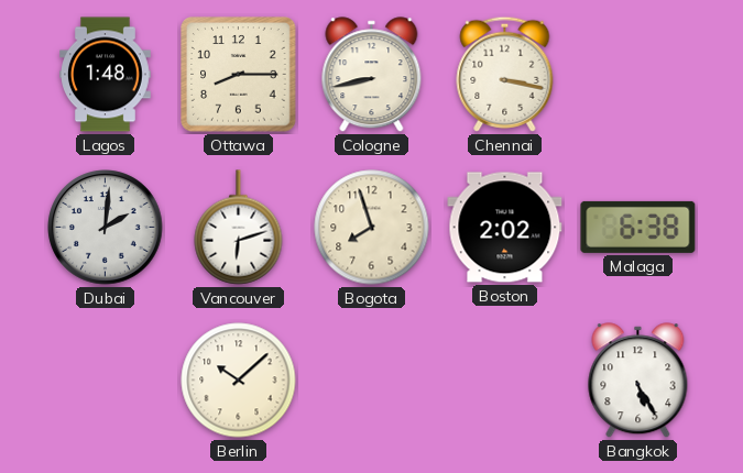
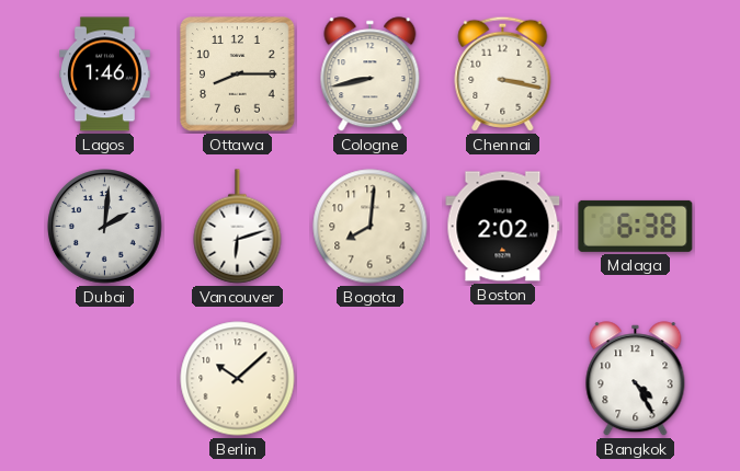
Lagos: 1:48 -> 1:46 (105, 74)
Bogota: 7:57 -> 8:01 (371, 227)
Bangkok: 5:25 -> 4:25 (636, 379)
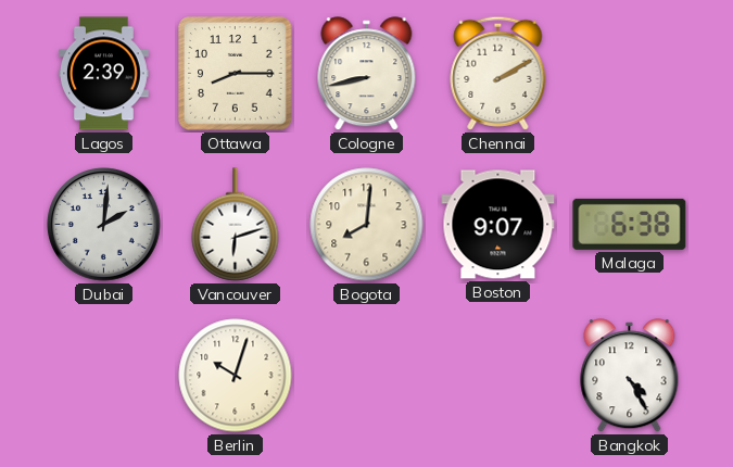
Lagos: 1:46 -> 2:39 (104, 74)
Chennai: 3:17 -> 2:10 (498, 73)
Boston: 2:02 -> 9:07 (498, 225)
Berlin: 10:08 -> 10:03 (236, 376)
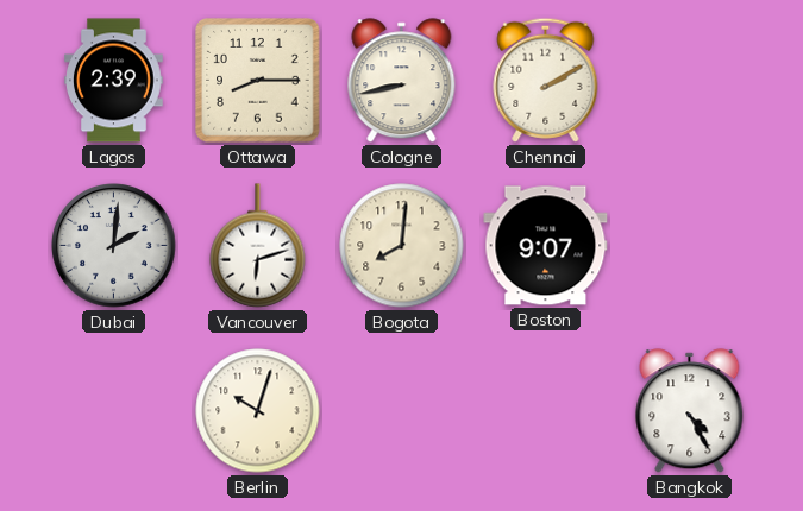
Malaga: 6:38 -> none (630, 224)
